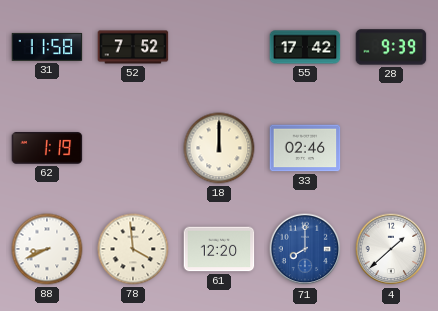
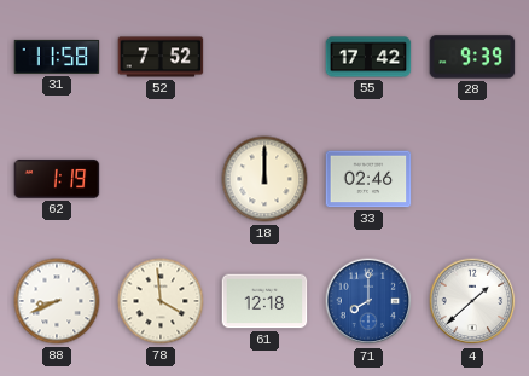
61: 12:20 -> 12:18 (264, 301)
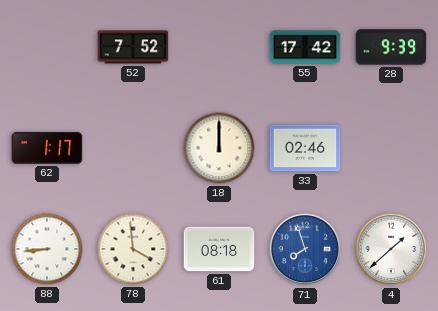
31: 11:58 -> none (57, 57)
62: 1:19 -> 1:17 (47, 148)
88: 8:41 -> 8:44 (47, 249)
61: 12:18 -> 08:18 (219, 249)
71: 8:00 -> 7:57 (305, 249)
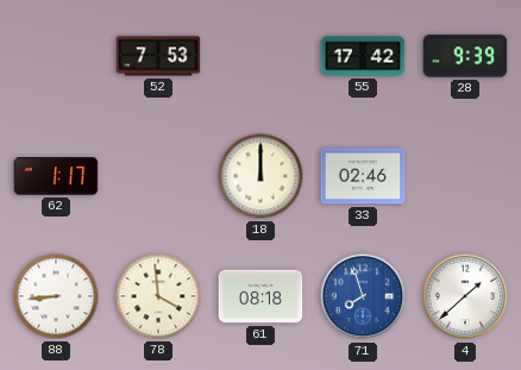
52: 7:52 -> 7:53 (158, 56)
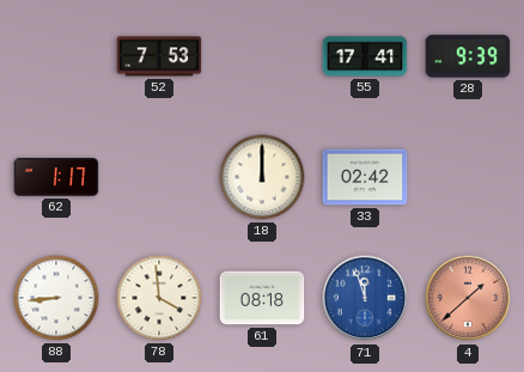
55: 17:42 -> 17:41 (365, 56)
33: 02:46 -> 02:42 (365, 177)
71: 7:57 -> 11:57 (365, 298)
4 dial: white -> salmon (468, 298)
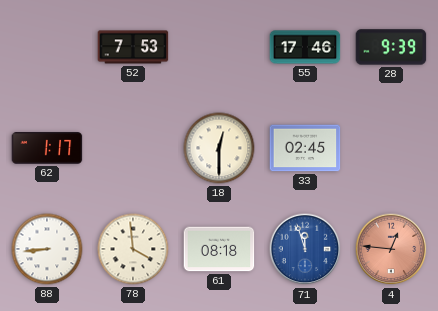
55: 17:41 -> 17:46 (305, 47)
18: 12:00 -> 12:30 (219, 148)
33: 02:42 -> 02:45 (305, 148)
4: 1:38 -> 12:46 (391, 249)
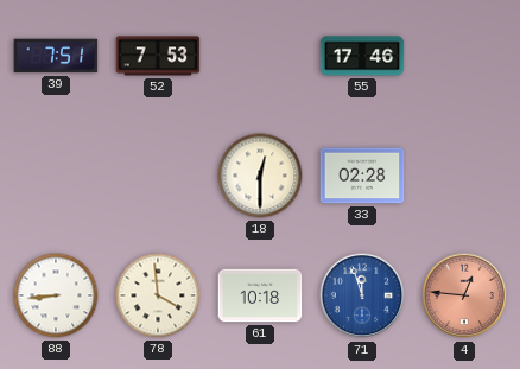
39: none -> 7:51 (56, 56)
28: 9:39 -> none (391, 47)
62: 1:17 -> none (47, 148)
33: 02:45 -> 02:28 (362, 176)
61: 08:18 -> 10:18 (260, 295)
